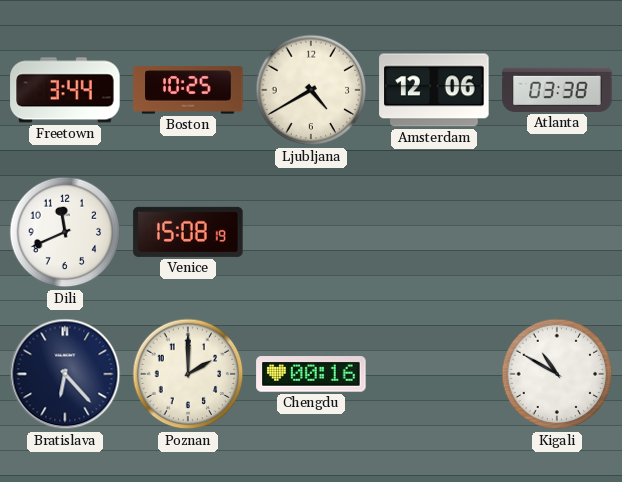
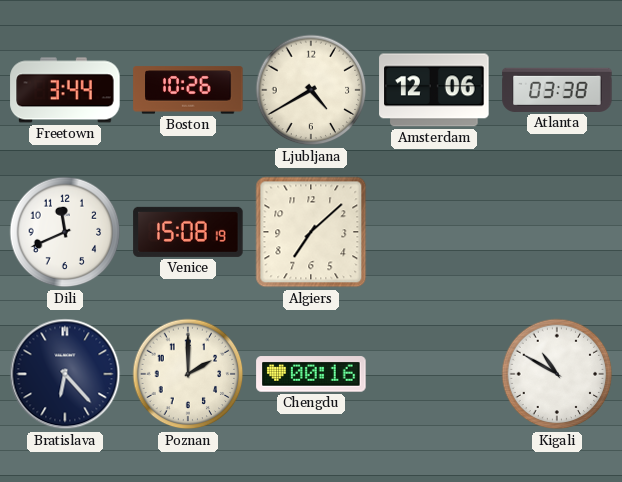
Boston: 10:25 -> 10:26 (188, 90)
Algiers: none -> 7:08 (311, 232)
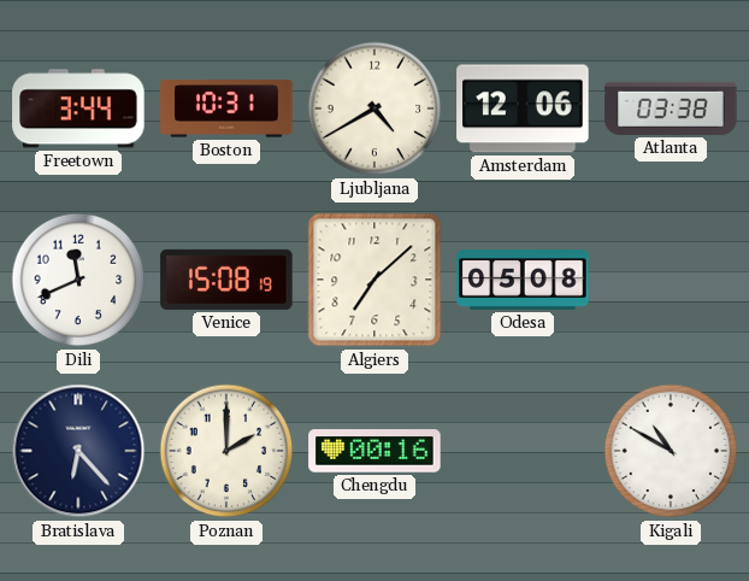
Boston: 10:26 -> 10:31 (226, 108)
Odesa: none -> 05:08 (523, 280)
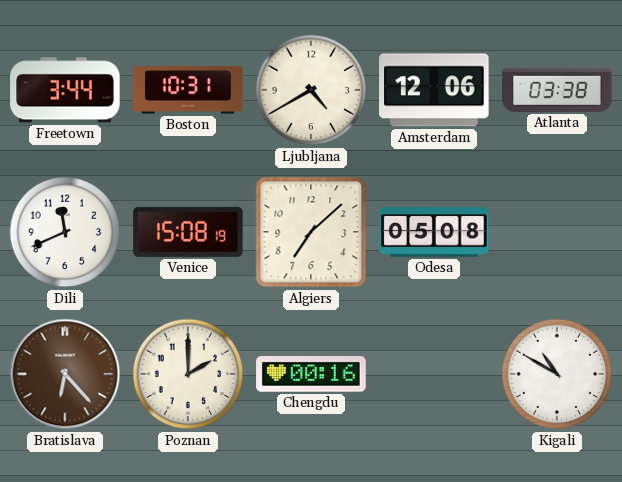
Bratislava dial: navy -> brown (65, 374)
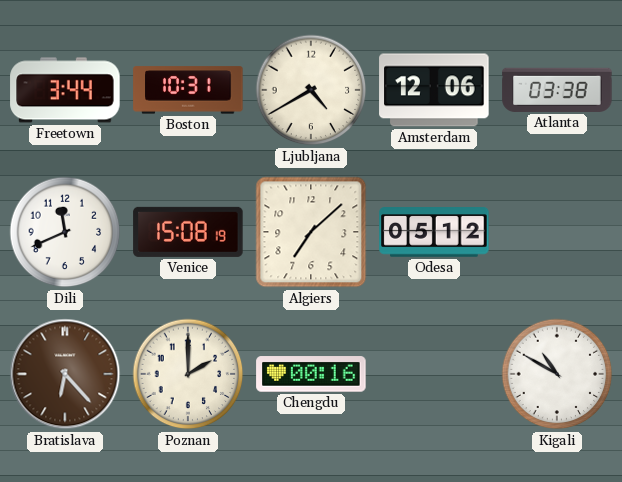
Odesa: 05:08 -> 05:12 (434, 232)
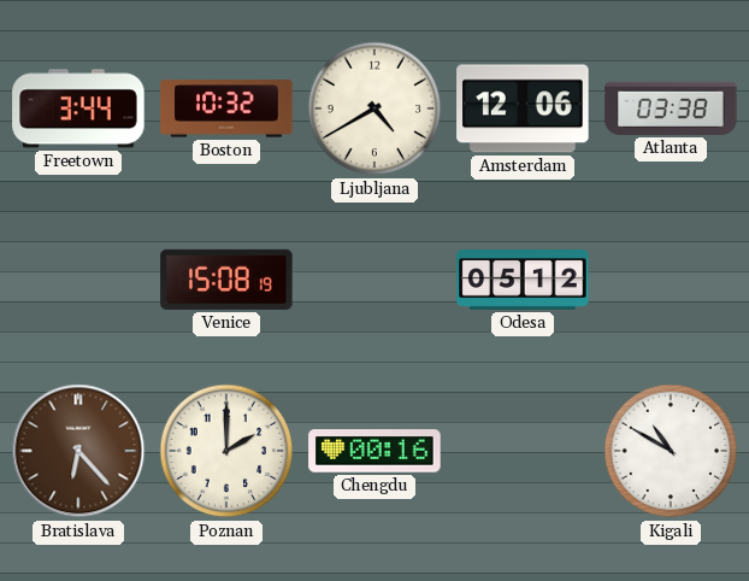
Boston: 10:31 -> 10:32 (226, 108)
Dili: 11:41 -> none (65, 232)
Algiers: 7:08 -> none (311, 232)
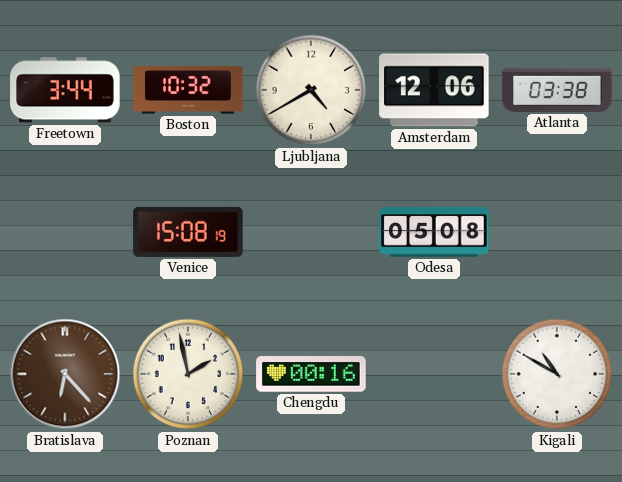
Odesa: 05:12 -> 05:08 (434, 232)
Poznan: 2:00 -> 1:58 (188, 374)
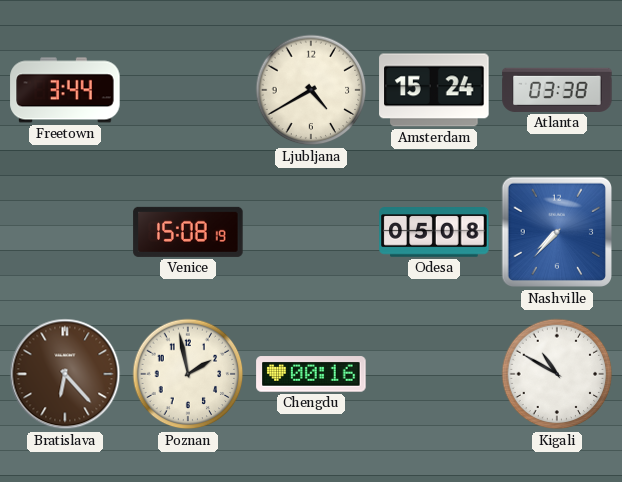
Boston: 10:32 -> none (188, 90)
Amsterdam: 12:06 -> 15:24 (434, 90)
Nashville: none -> 7:37 (557, 232)
